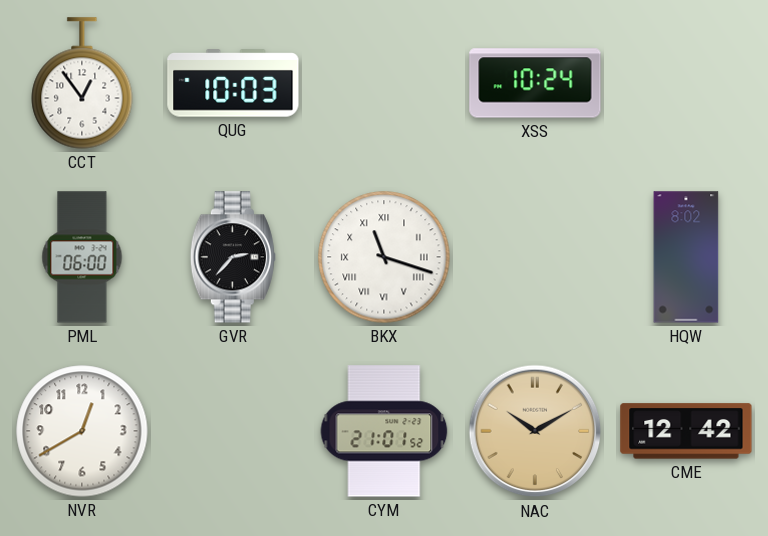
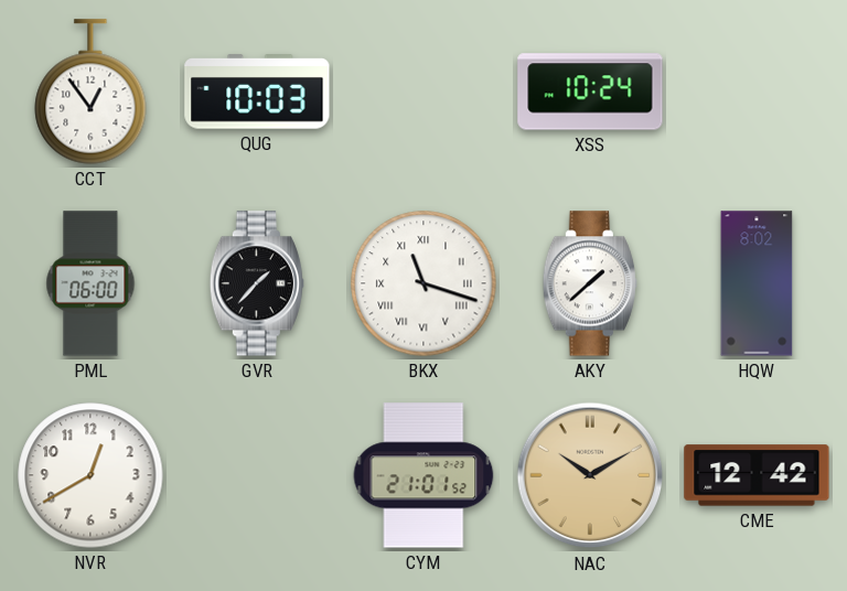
GVR: 2:37 -> 1:37 (257, 283)
AKY: none -> 1:38 (590, 283)
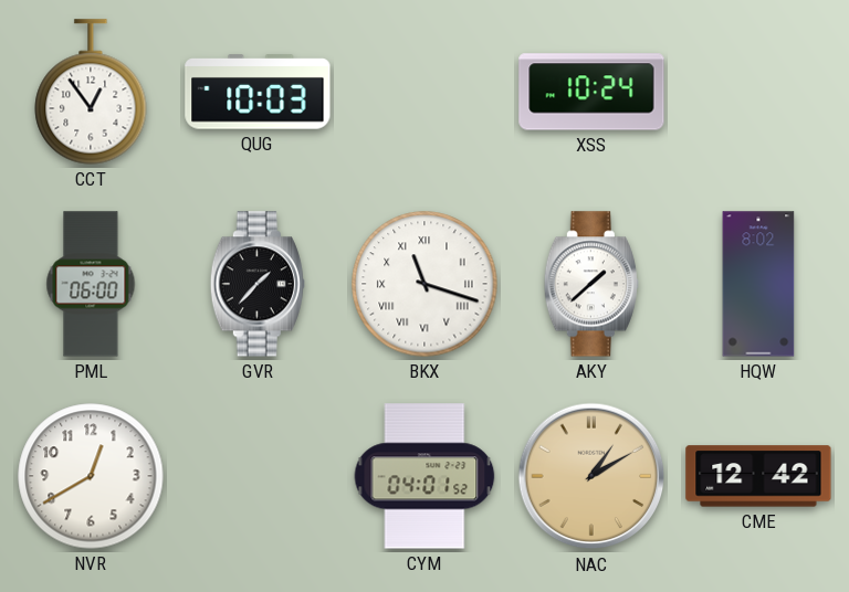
CYM: 21:01 -> 04:01 (424, 476)
NAC: 10:10 -> 1:10 (591, 476)
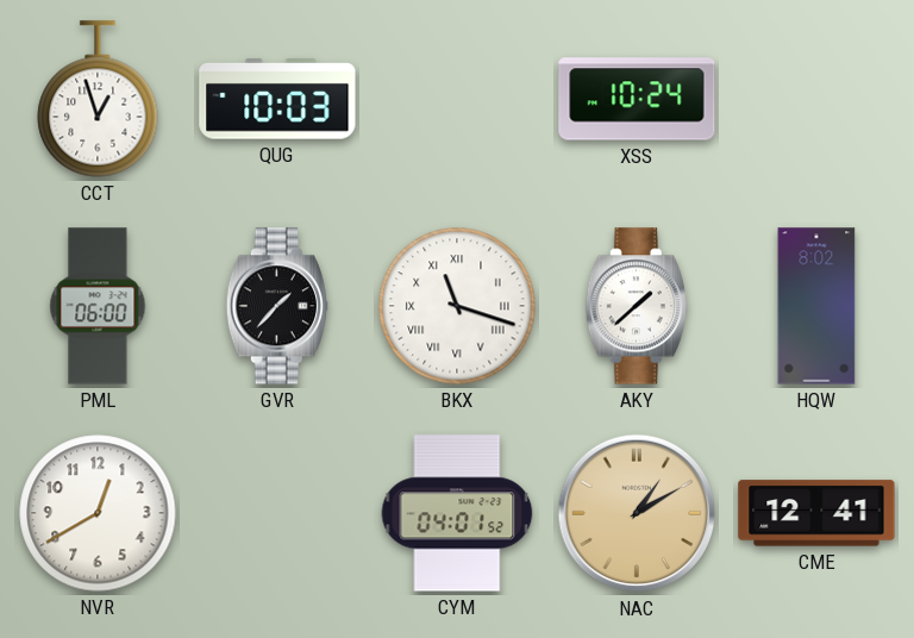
CCT: 12:54 -> 12:57 (98, 99)
CME: 12:42 -> 12:41 (816, 513)
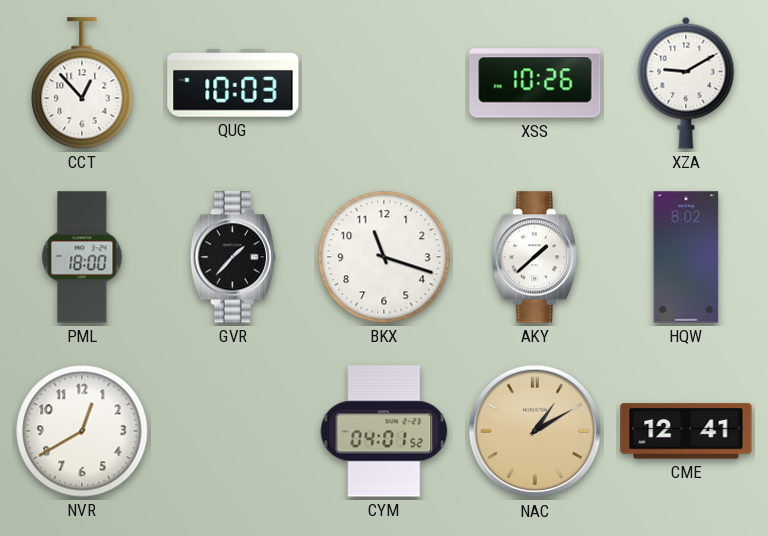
CCT: 12:57 -> 12:53 (82, 83)
XSS: 10:24 -> 10:26 (535, 83)
XZA: none -> 9:10 (686, 83)
PML: 06:00 -> 18:00 (82, 257)
BKX numerals: Roman -> Arabic (384, 257)
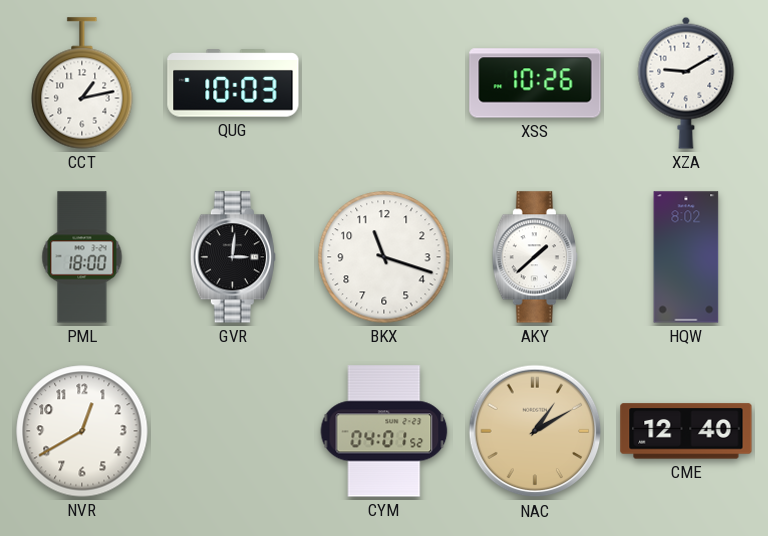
CCT: 12:53 -> 1:13 (82, 83)
GVR: 1:37 -> 3:01 (233, 257)
CME: 12:41 -> 12:40 (686, 431)
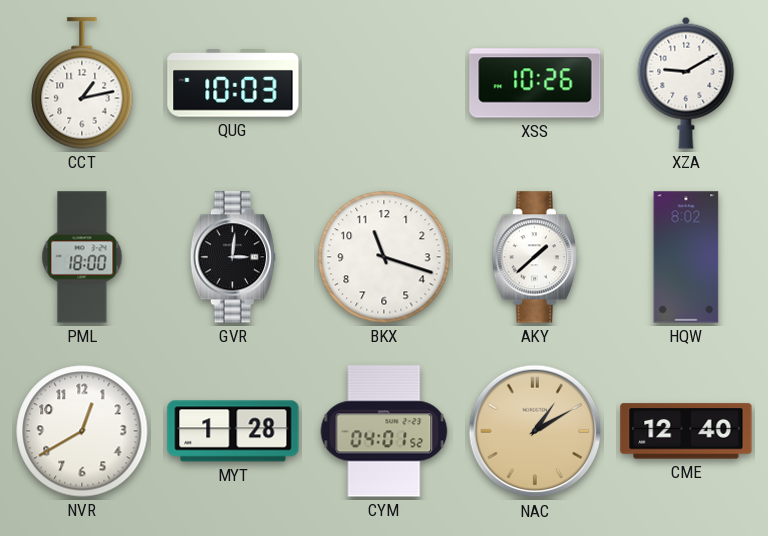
MYT: none -> 1:28 (233, 431)
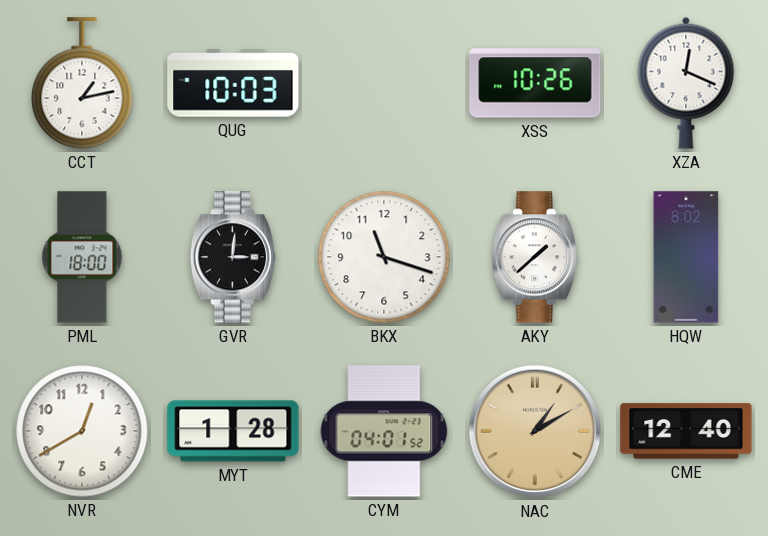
XZA: 9:10 -> 12:19 (686, 83)
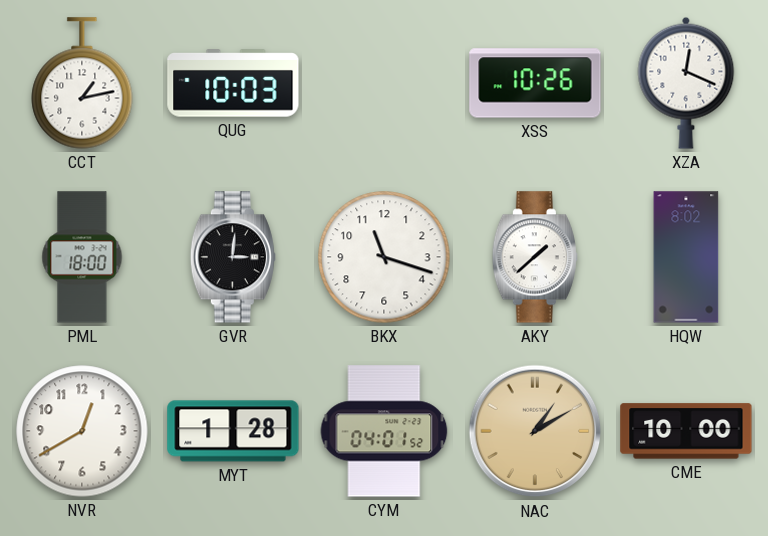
CME: 12:40 -> 10:00 (686, 431)
